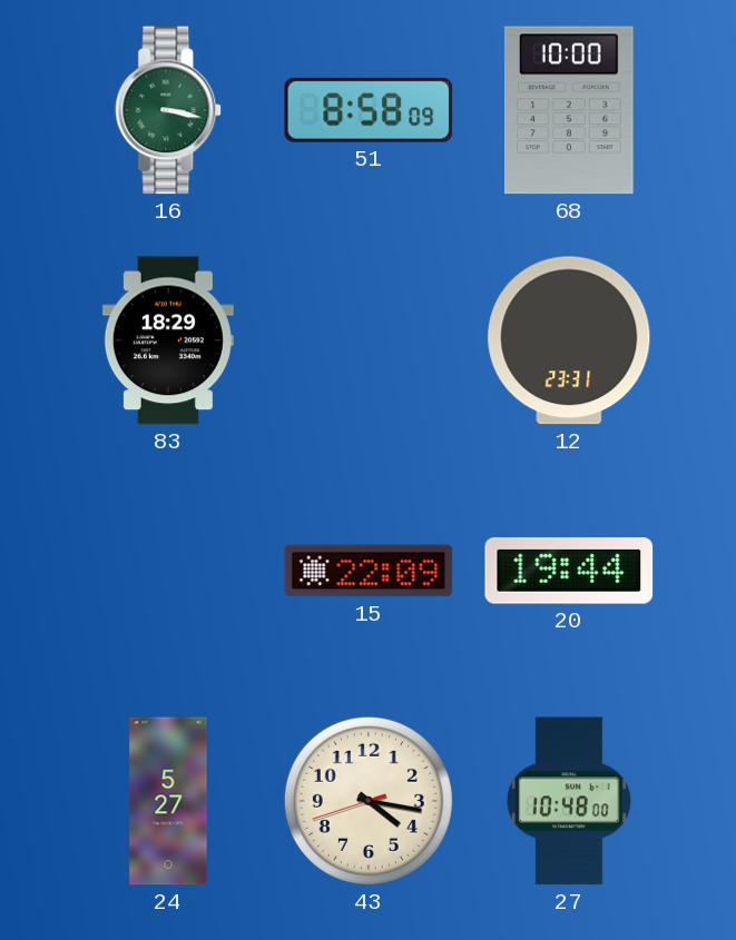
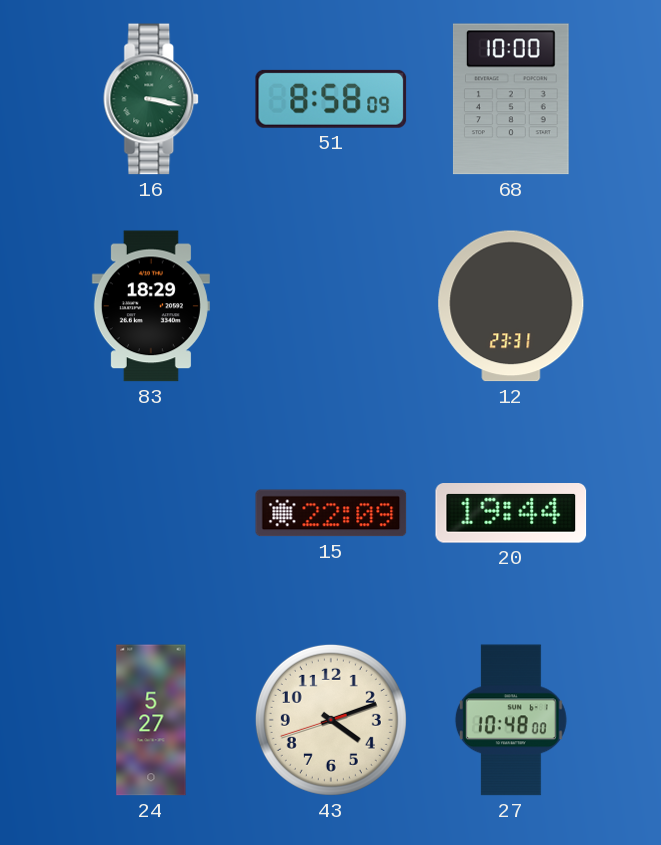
43: 4:16 -> 4:11 (331, 720)
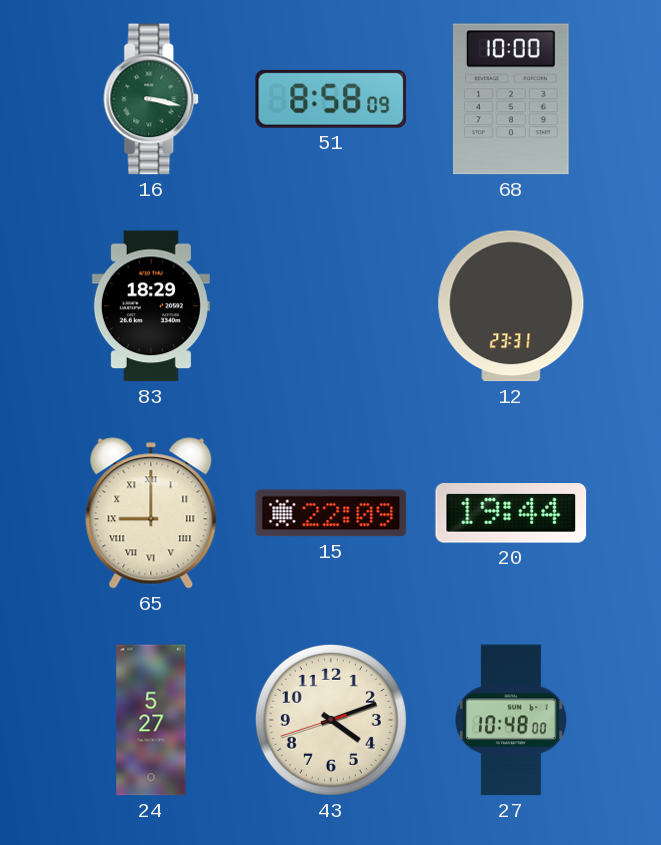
65: none -> 9:00 (151, 513)
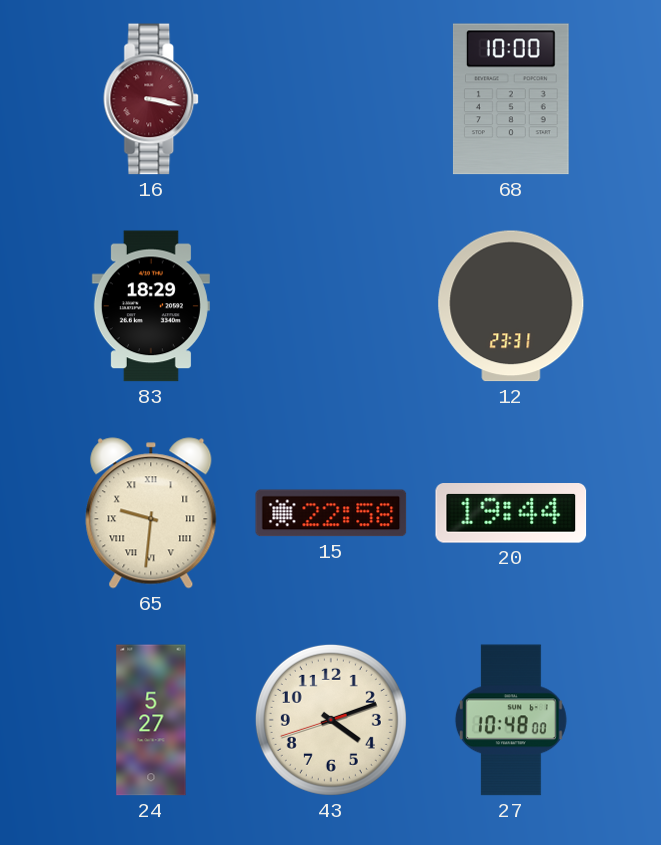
16 dial: green -> burgundy (152, 99)
51: 8:58 -> none (331, 99)
65: 9:00 -> 9:31 (151, 513)
15: 22:09 -> 22:58 (331, 513)
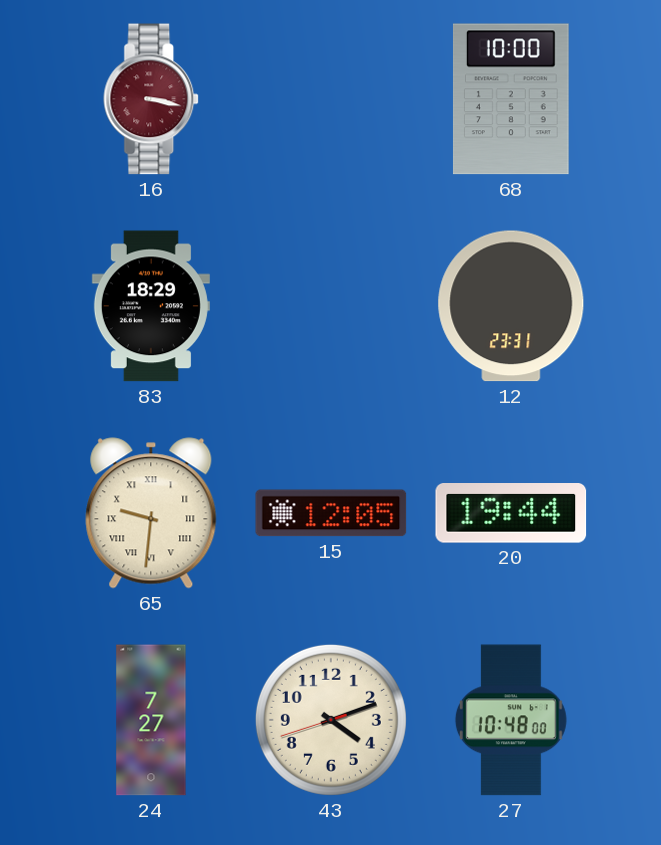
15: 22:58 -> 12:05 (331, 513)
24: 5:27 -> 7:27 (151, 720)
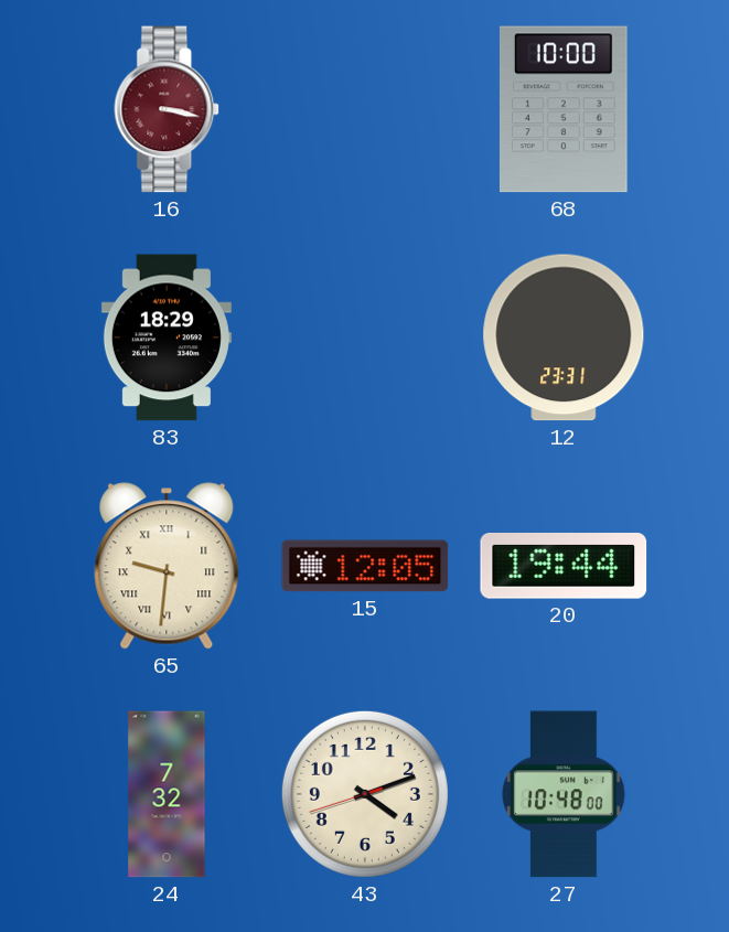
24: 7:27 -> 7:32 (167, 794)
